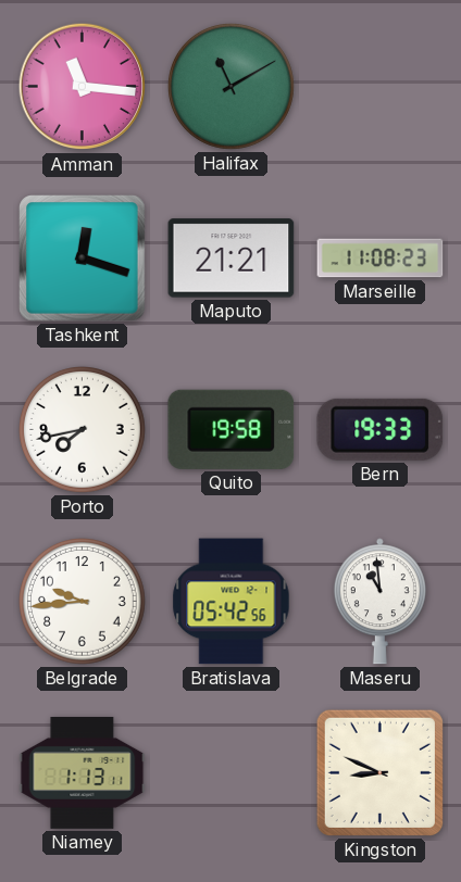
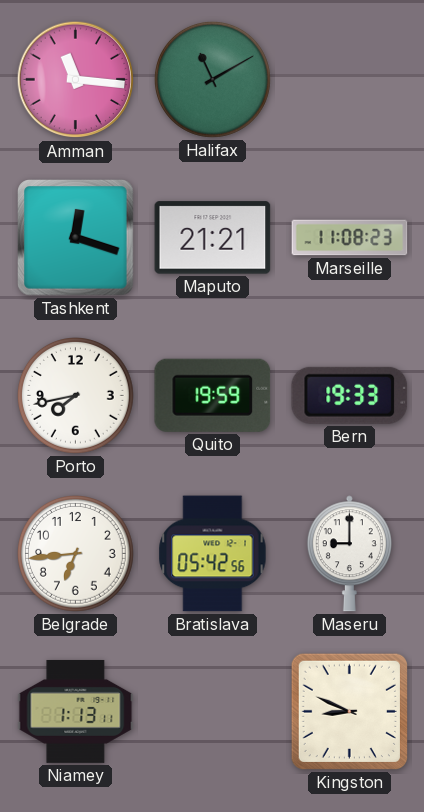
Quito: 19:58 -> 19:59 (213, 395)
Belgrade: 9:44 -> 6:44 (76, 554)
Maseru: 10:59 -> 9:00 (349, 554)
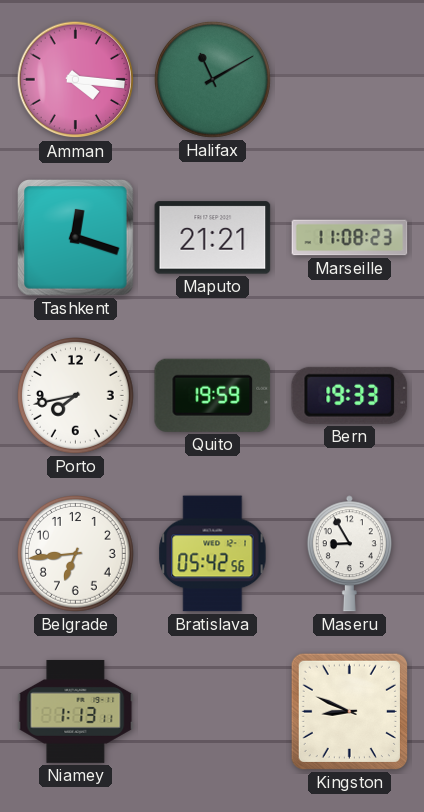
Amman: 11:16 -> 4:16 (76, 80)
Maseru: 9:00 -> 8:55 (349, 554)
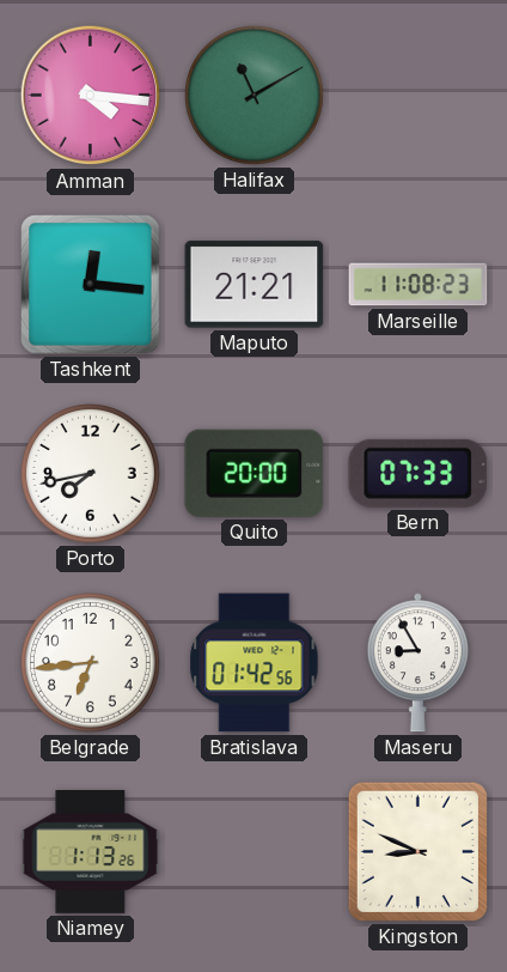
Tashkent: 12:18 -> 12:16 (91, 285)
Quito: 19:59 -> 20:00 (255, 473)
Bern: 19:33 -> 07:33 (419, 473)
Bratislava: 05:42 -> 01:42 (255, 663)
Niamey: 1:13:11 -> 1:13:26 (91, 851)
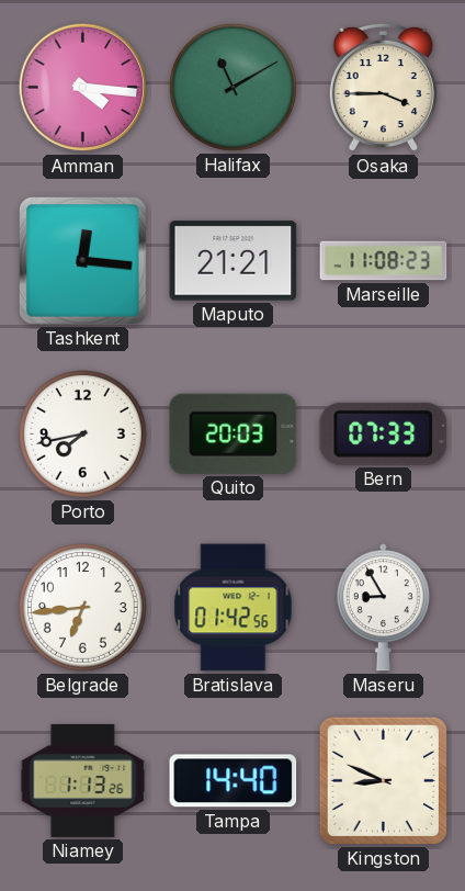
Osaka: none -> 3:45 (383, 88)
Quito: 20:00 -> 20:03 (234, 433)
Tampa: none -> 14:40 (234, 781)
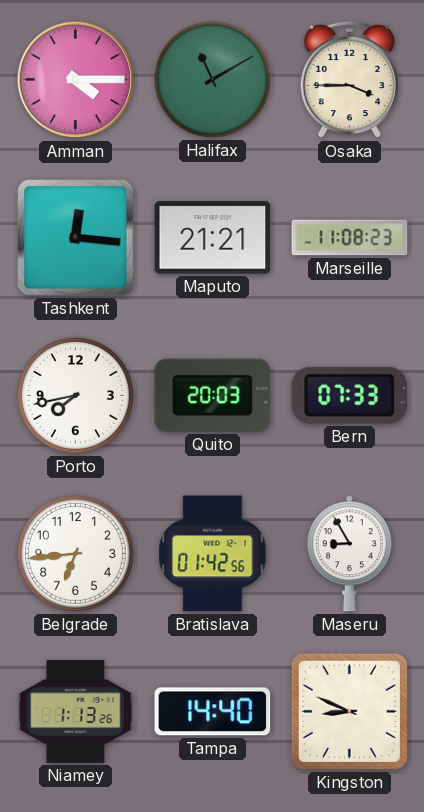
Amman: 4:16 -> 4:15 (76, 80)
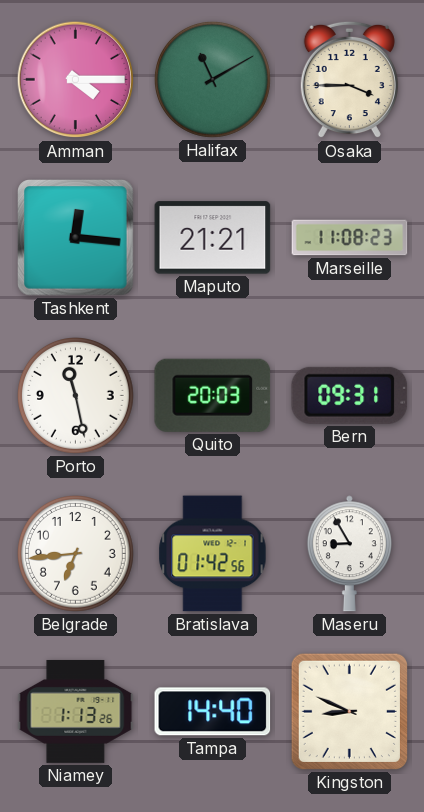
Porto: 7:43 -> 11:28 (76, 396)
Bern: 07:33 -> 09:31 (350, 395)
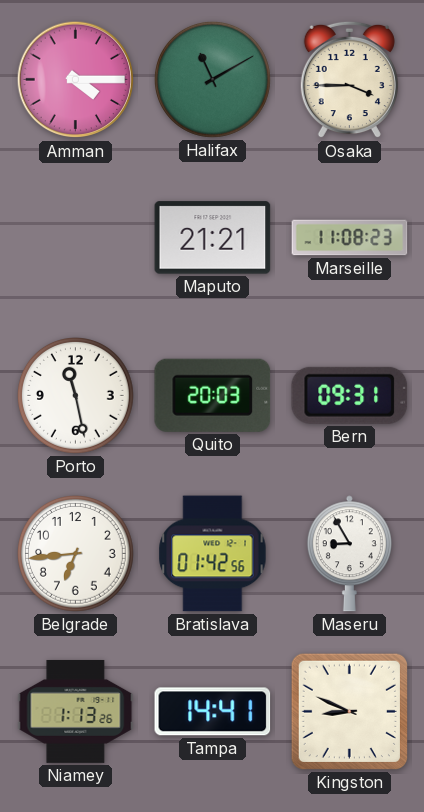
Tashkent: 12:16 -> none (76, 238)
Tampa: 14:40 -> 14:41 (213, 712)
